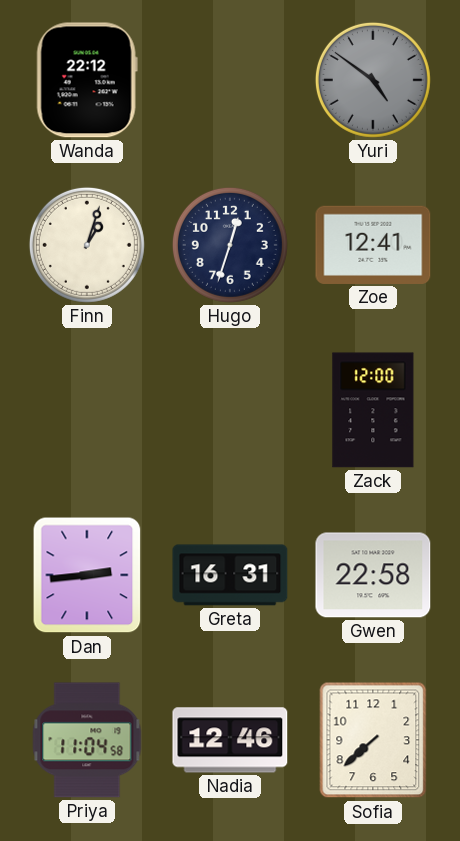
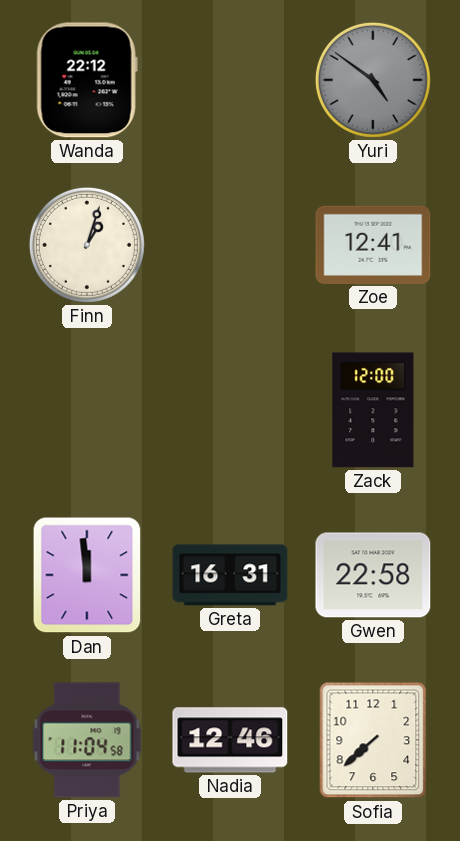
Hugo: 12:33 -> none (230, 245)
Dan: 2:44 -> 11:59 (87, 575)
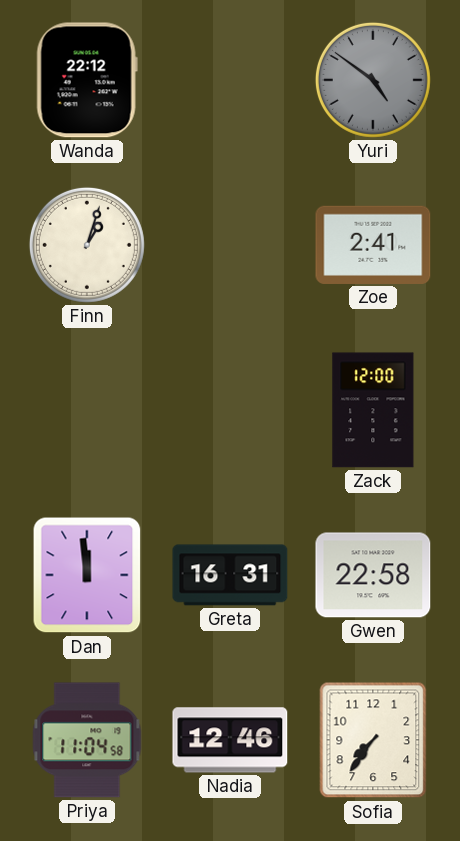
Zoe: 12:41 -> 2:41 (373, 245)
Sofia: 7:38 -> 7:36 (373, 740)
